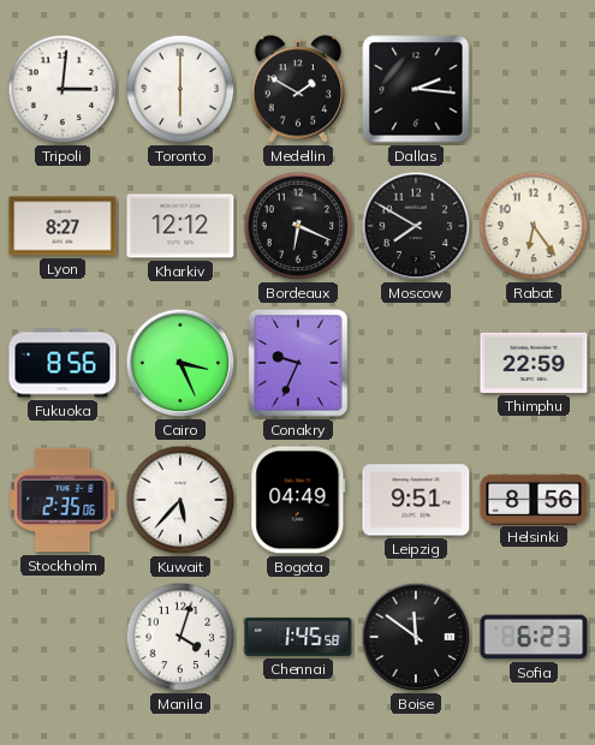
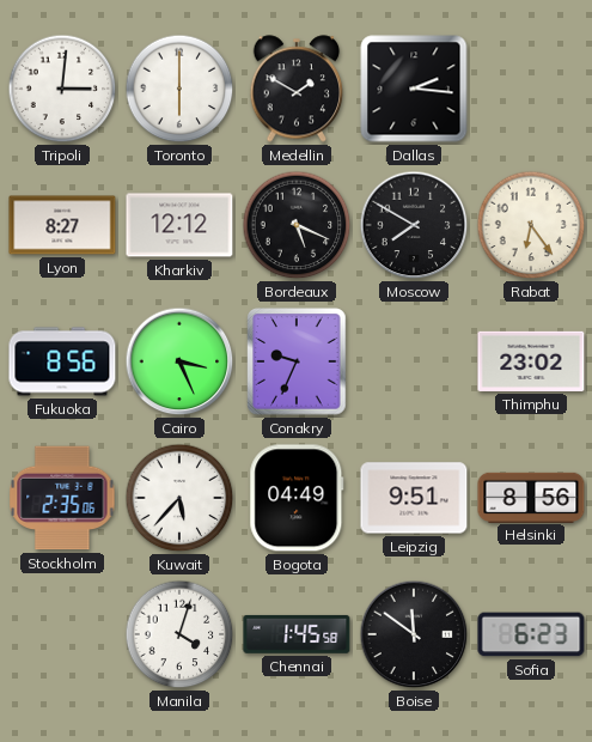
Bordeaux: 6:19 -> 5:19 (297, 225)
Thimphu: 22:59 -> 23:02 (531, 361)
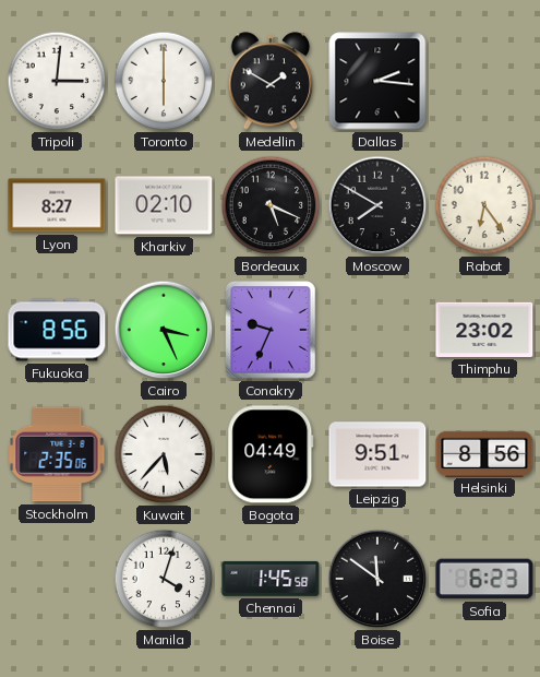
Kharkiv: 12:12 -> 02:10 (164, 205)
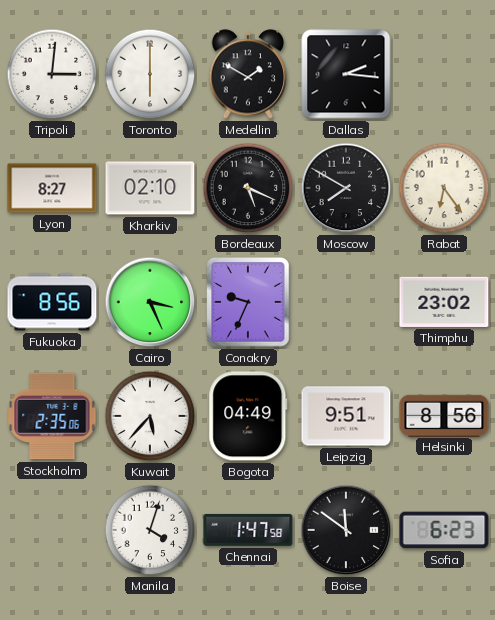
Chennai: 1:45 -> 1:47 (248, 530)
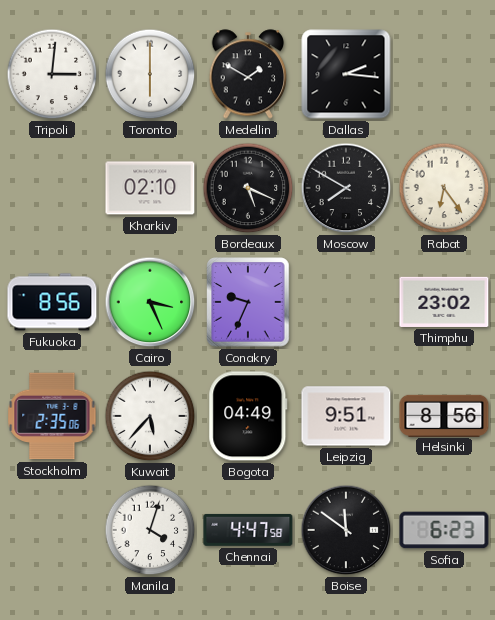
Lyon: 8:27 -> none (52, 188)
Chennai: 1:47 -> 4:47 (248, 530)
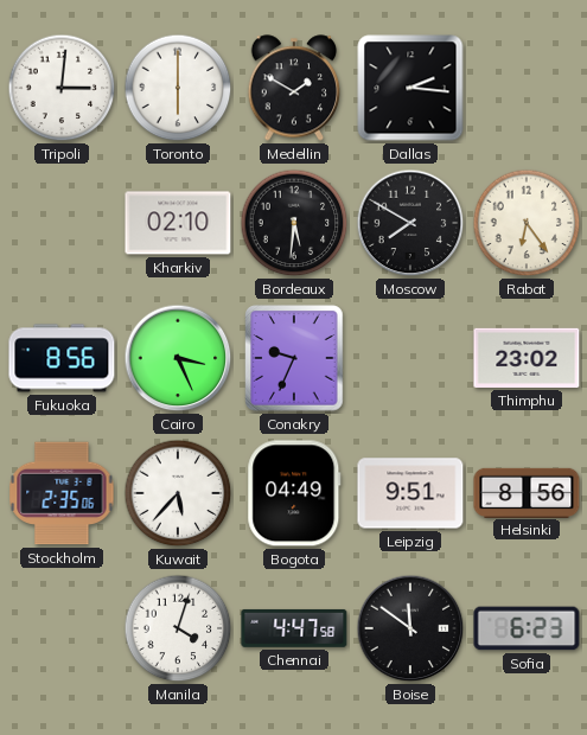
Bordeaux: 5:19 -> 5:31 (294, 223)
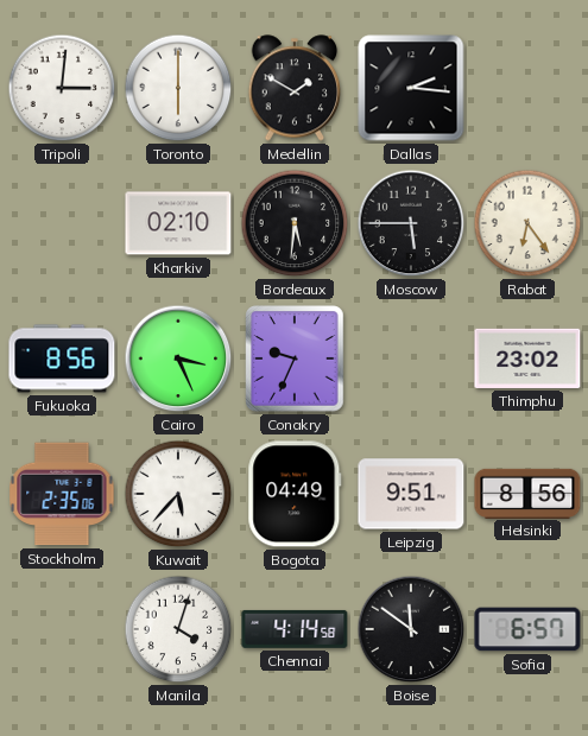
Moscow: 7:50 -> 5:45 (411, 223)
Chennai: 4:47 -> 4:14 (295, 629)
Sofia: 6:23 -> 6:57 (527, 629)
